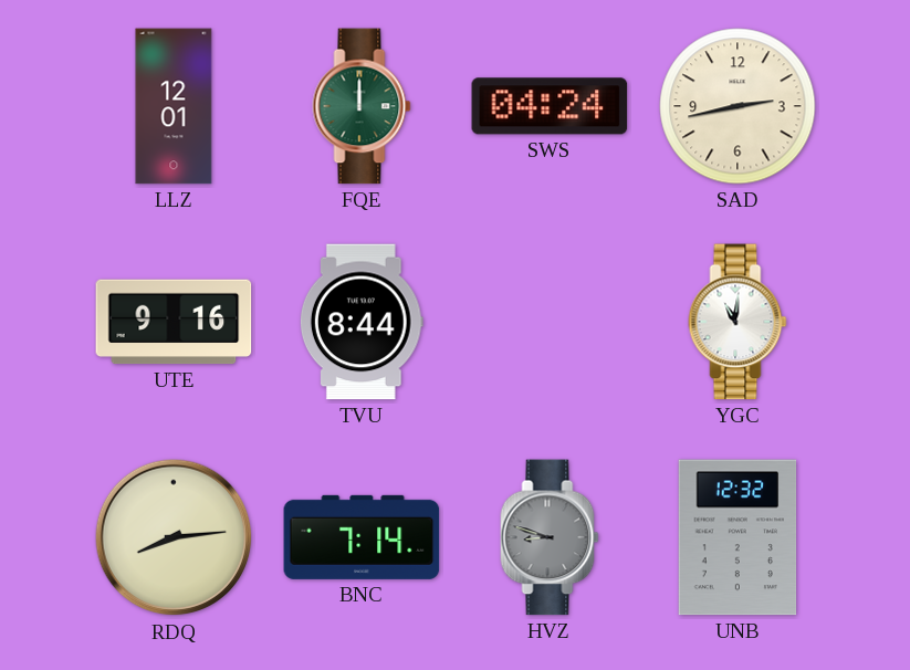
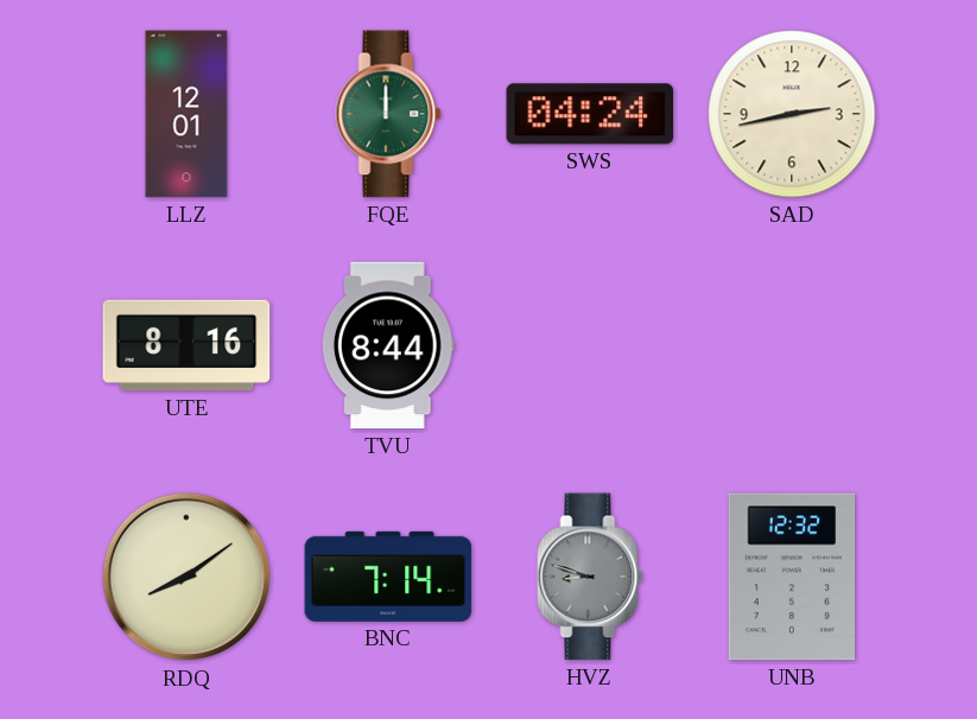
UTE: 9:16 -> 8:16 (186, 345)
YGC: 11:01 -> none (738, 322)
RDQ: 8:14 -> 8:09 (186, 577)
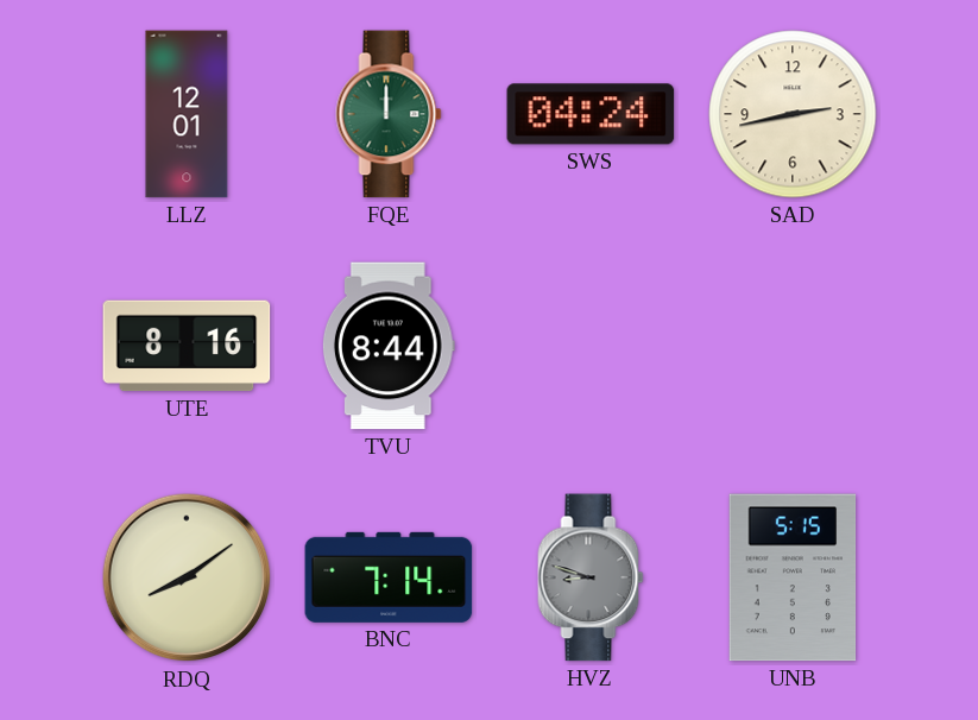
UNB: 12:32 -> 5:15 (793, 577)
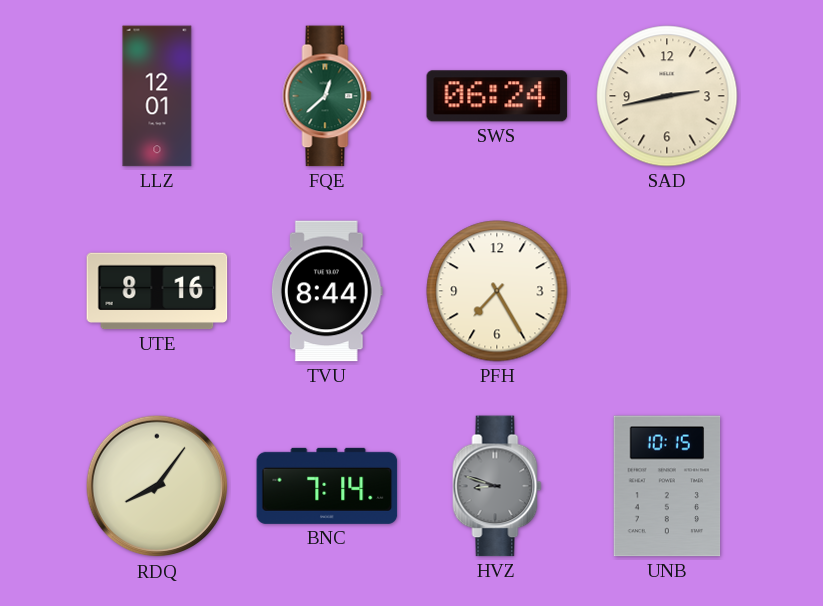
FQE: 12:00 -> 12:38 (327, 96)
SWS: 04:24 -> 06:24 (497, 96)
PFH: none -> 7:25 (497, 291)
RDQ: 8:09 -> 8:06 (157, 486)
UNB: 5:15 -> 10:15 (667, 486)
